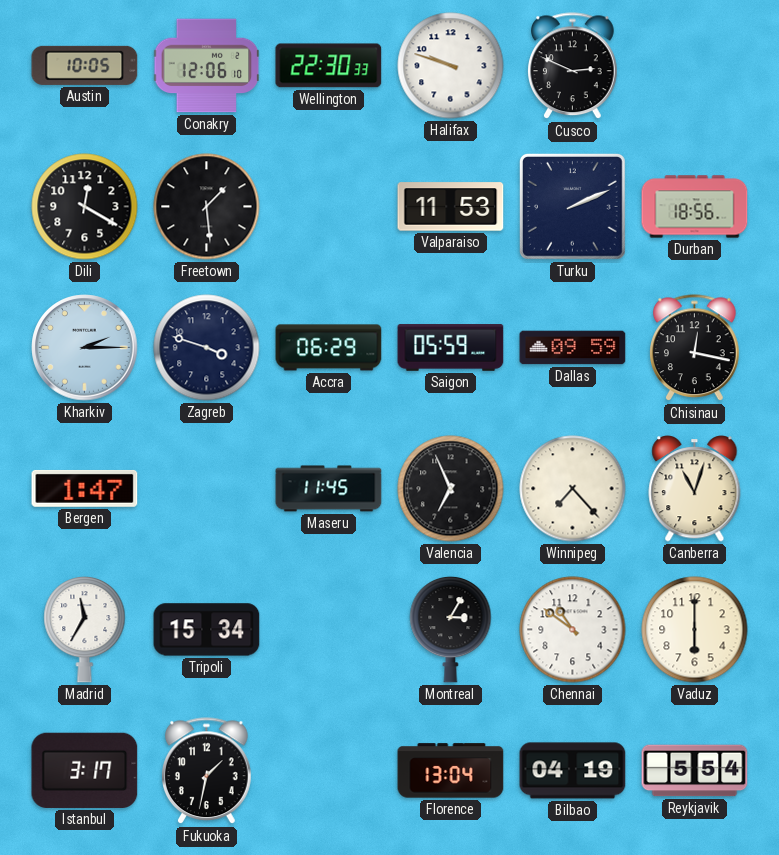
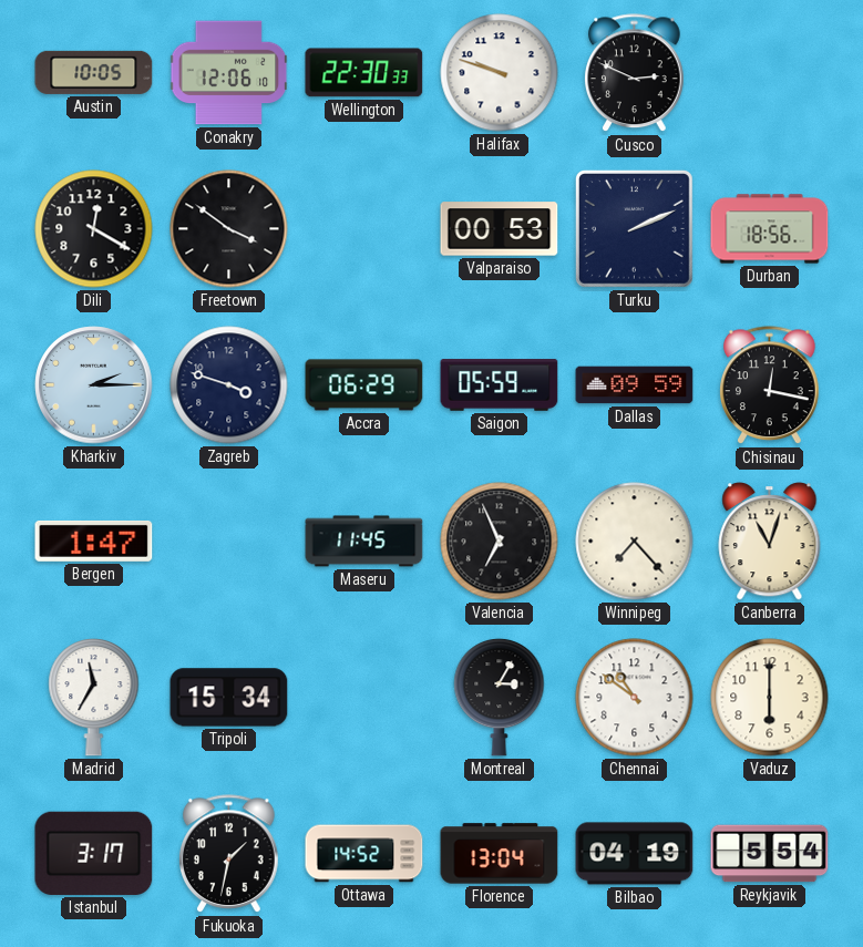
Freetown: 1:29 -> 3:51 (229, 229)
Valparaiso: 11:53 -> 00:53 (500, 229)
Ottawa: none -> 14:52 (364, 854)
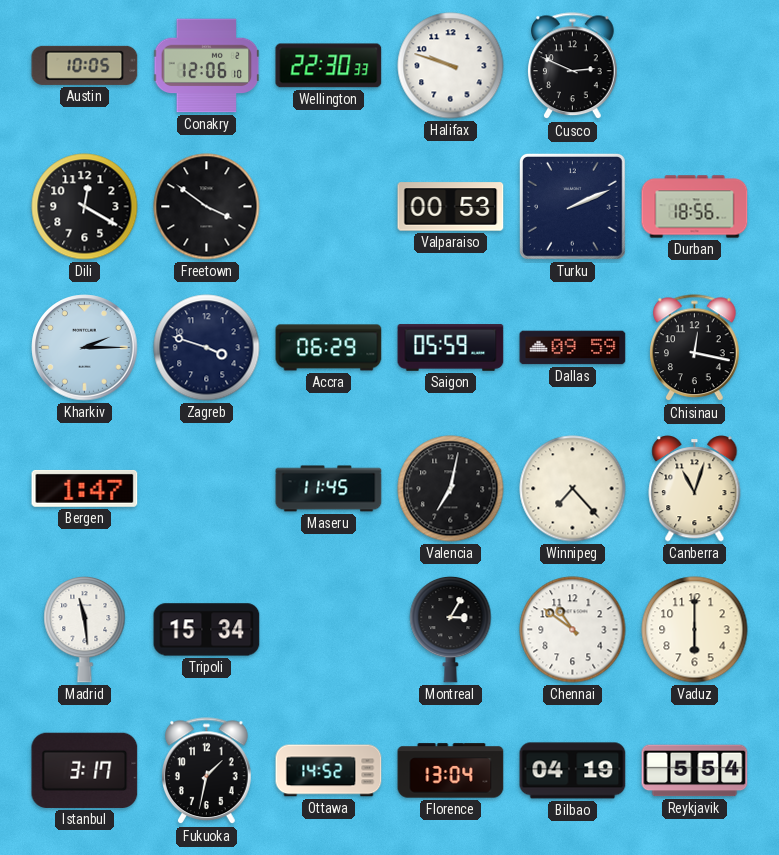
Valencia: 6:56 -> 7:02 (451, 489)
Madrid: 11:35 -> 11:29 (85, 629)
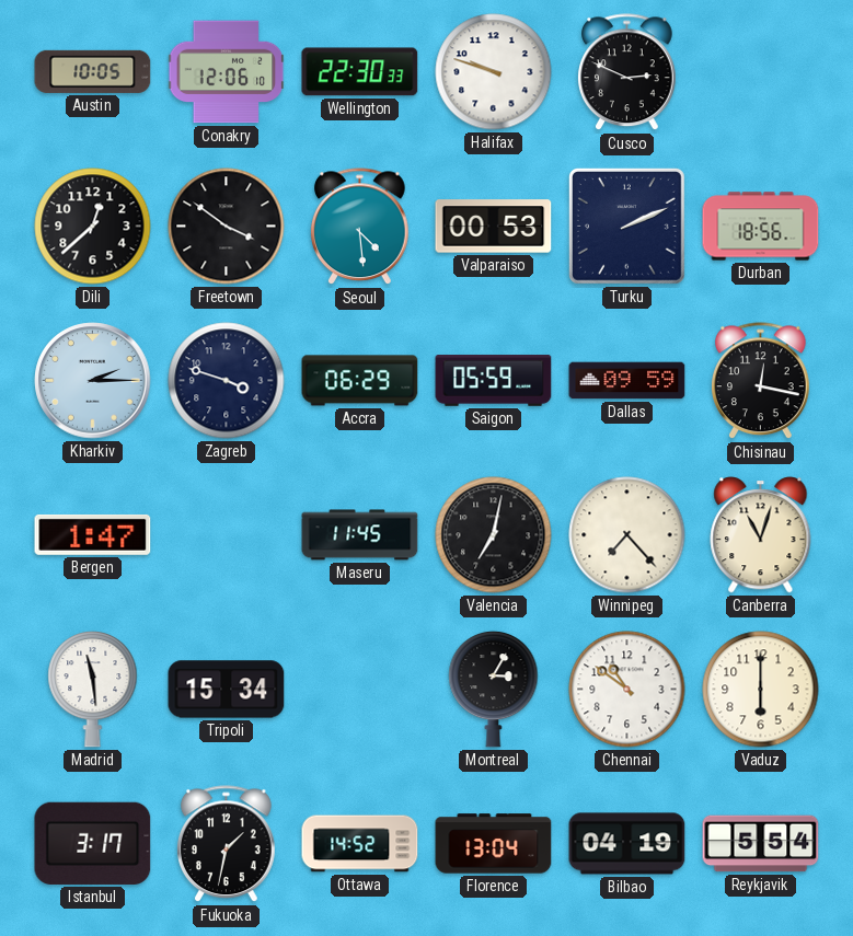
Dili: 12:20 -> 12:38 (93, 227)
Seoul: none -> 4:29 (360, 227)
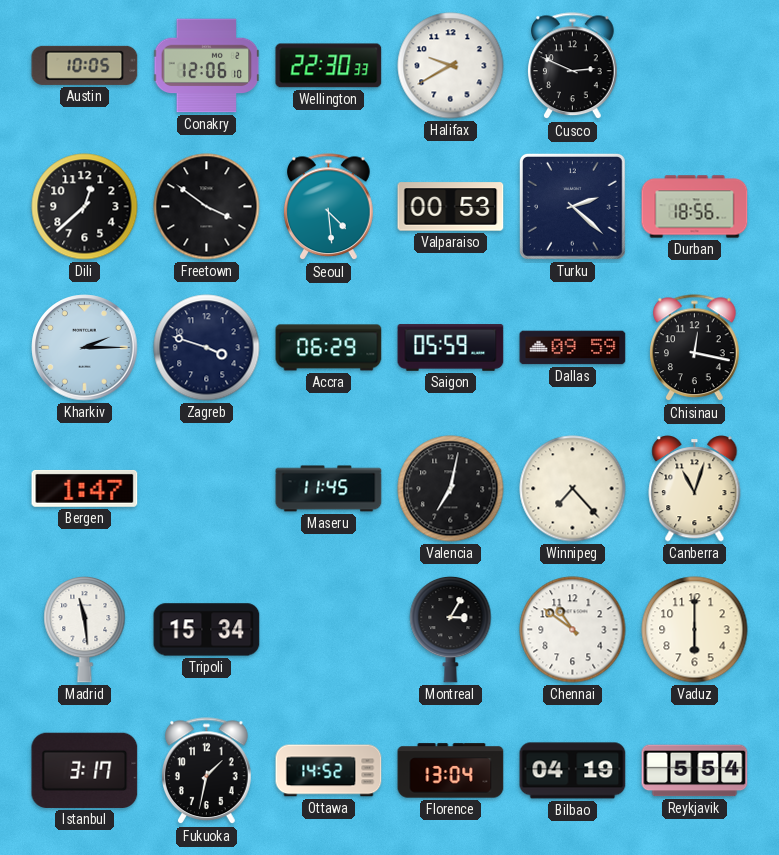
Halifax: 9:48 -> 9:40 (451, 66)
Turku: 2:11 -> 2:22 (572, 206)
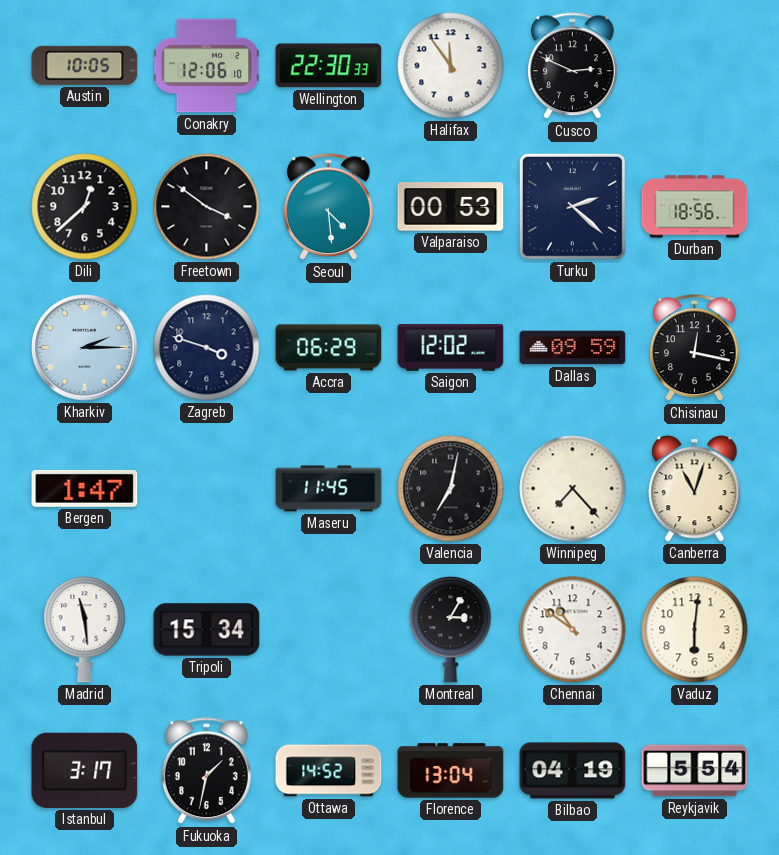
Halifax: 9:40 -> 11:54 (451, 66)
Saigon: 05:59 -> 12:02 (451, 348)
Vaduz: 6:00 -> 6:01 (695, 630)
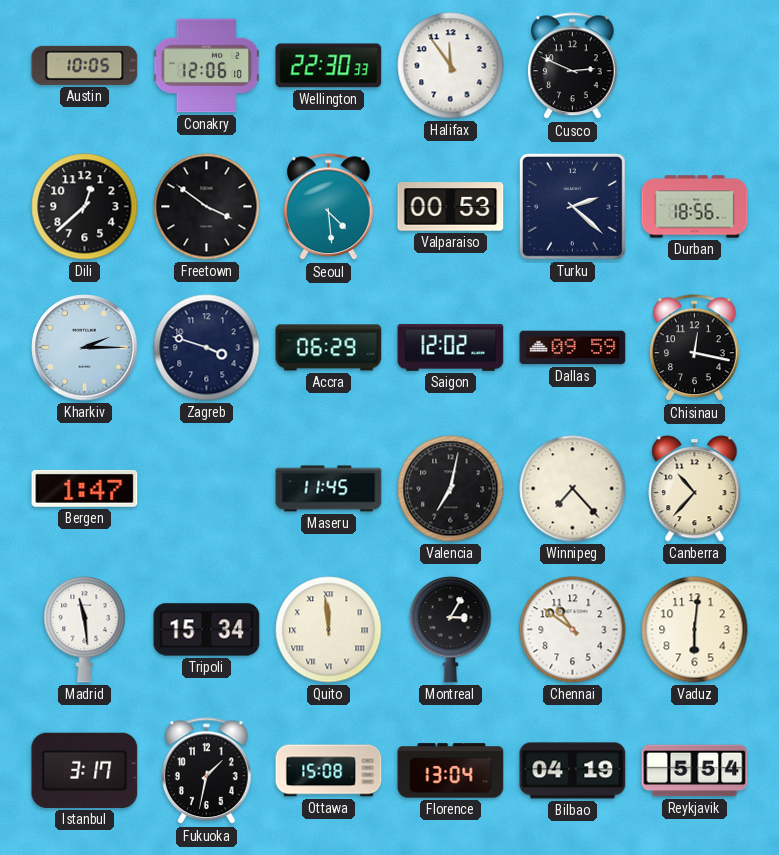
Canberra: 11:03 -> 10:37 (695, 489)
Quito: none -> 11:59 (329, 630)
Ottawa: 14:52 -> 15:08 (329, 771)
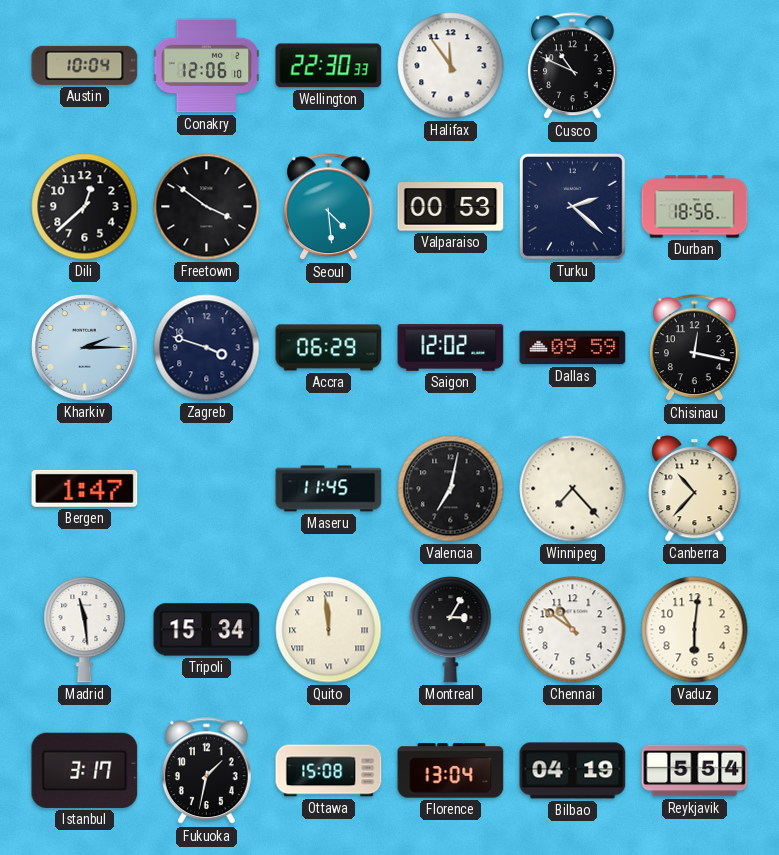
Austin: 10:05 -> 10:04 (85, 65)
Cusco: 2:49 -> 10:49 (573, 66)
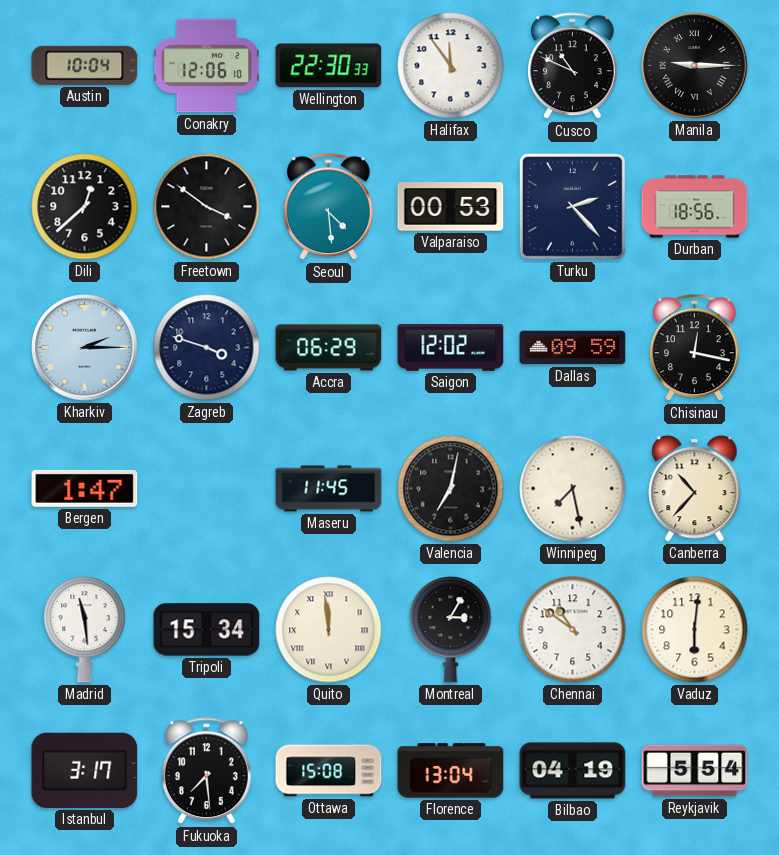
Manila: none -> 9:15 (695, 66)
Turku: 2:22 -> 2:23 (572, 206)
Winnipeg: 7:23 -> 7:28 (573, 489)
Fukuoka: 1:32 -> 7:29 (207, 771)
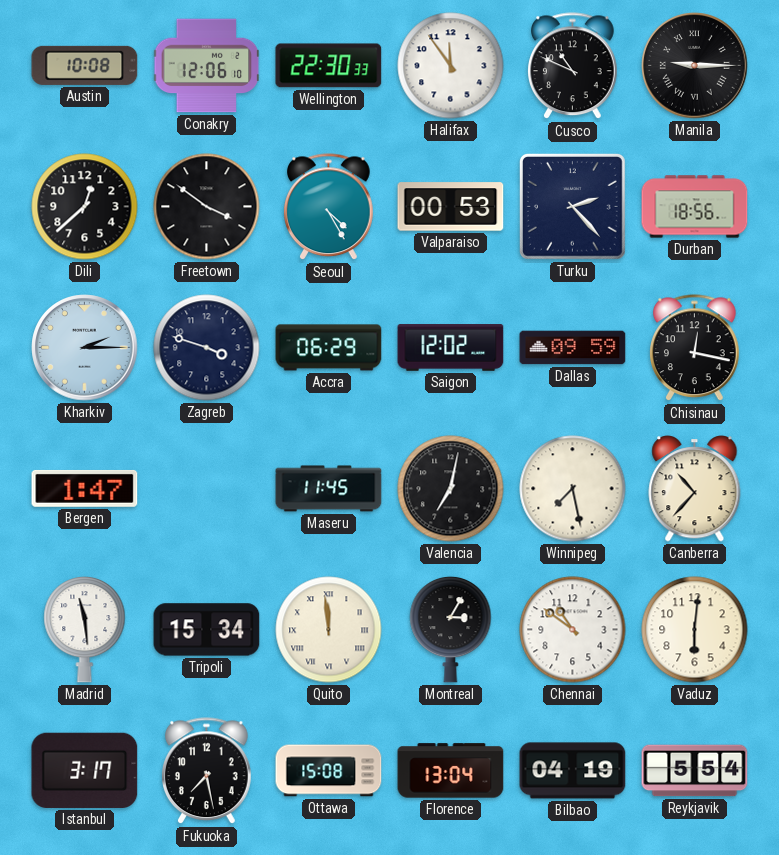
Austin: 10:04 -> 10:08 (85, 65)
Seoul: 4:29 -> 4:25 (329, 207)
Fukuoka: 7:29 -> 7:28 (207, 771)
